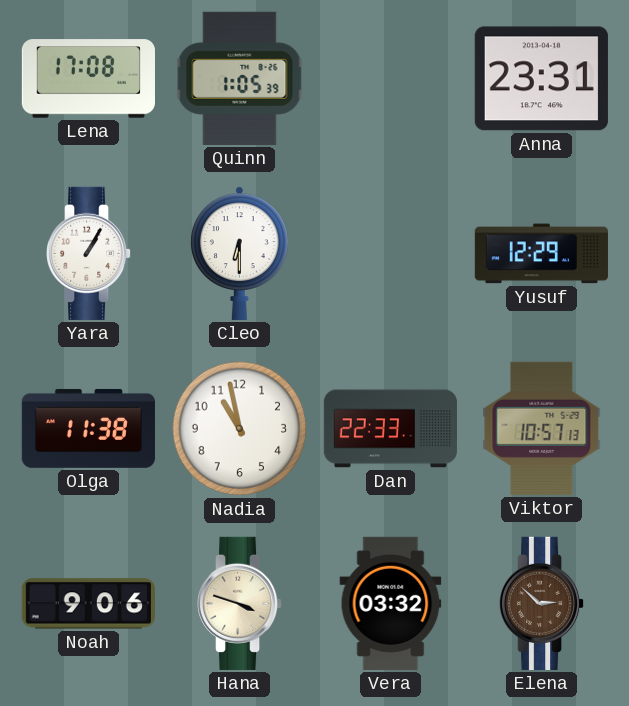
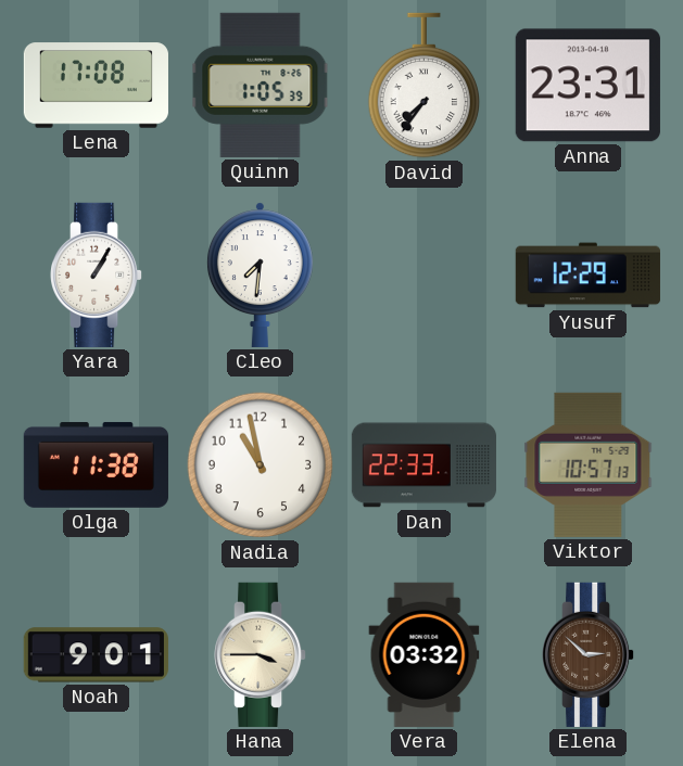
David: none -> 7:36 (425, 86)
Cleo: 6:30 -> 7:31 (260, 275)
Noah: 9:06 -> 9:01 (96, 655)
Hana: 3:48 -> 3:45 (262, 654)
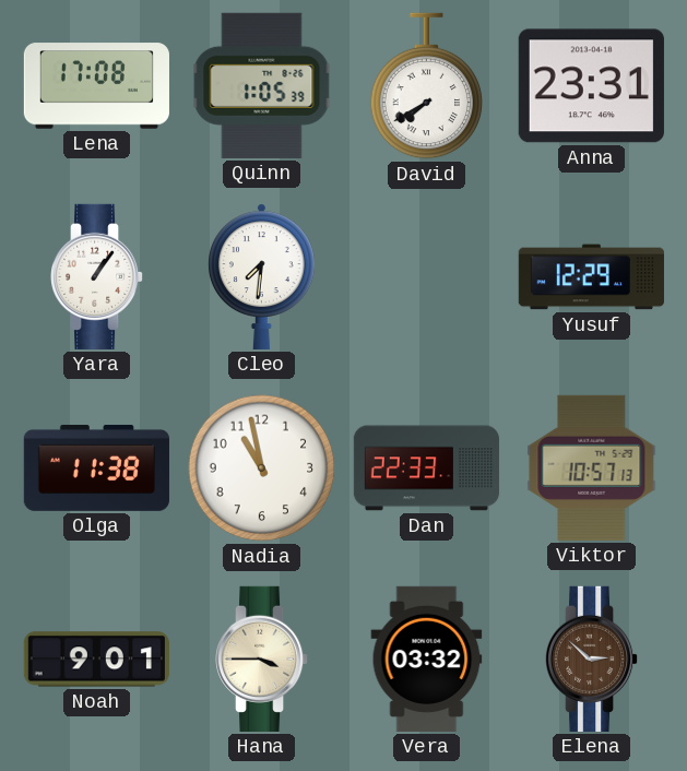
David: 7:36 -> 7:40 (427, 86)
Yara: 1:05 -> 1:06 (98, 276)
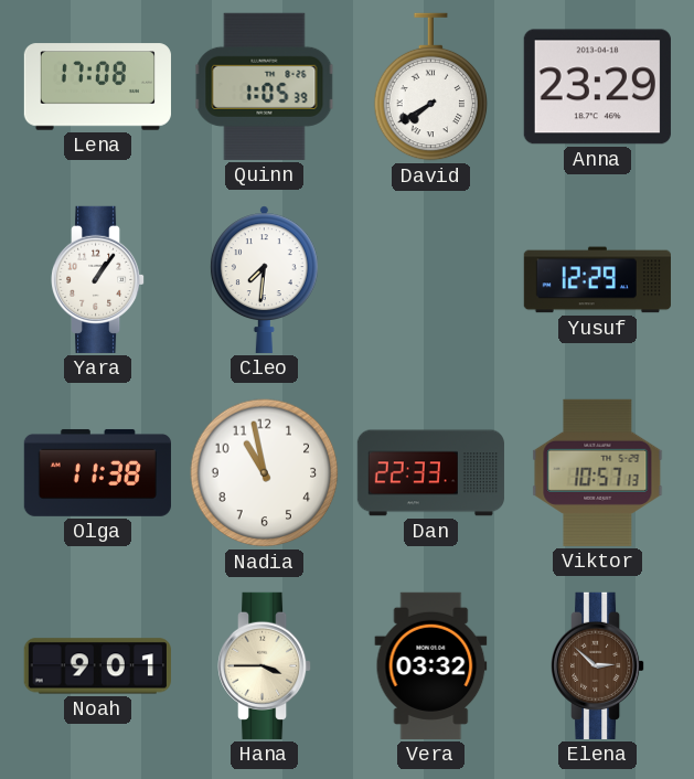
Anna: 23:31 -> 23:29 (597, 87)
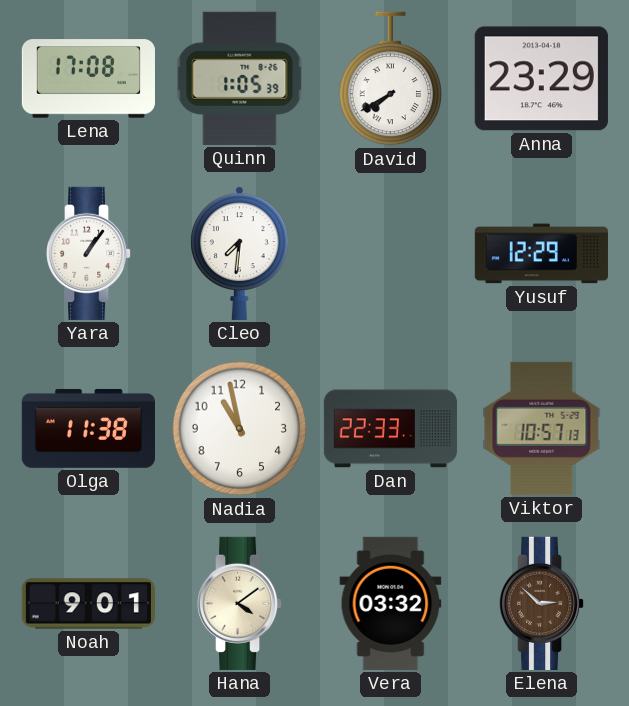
Hana: 3:45 -> 4:09 (241, 603)
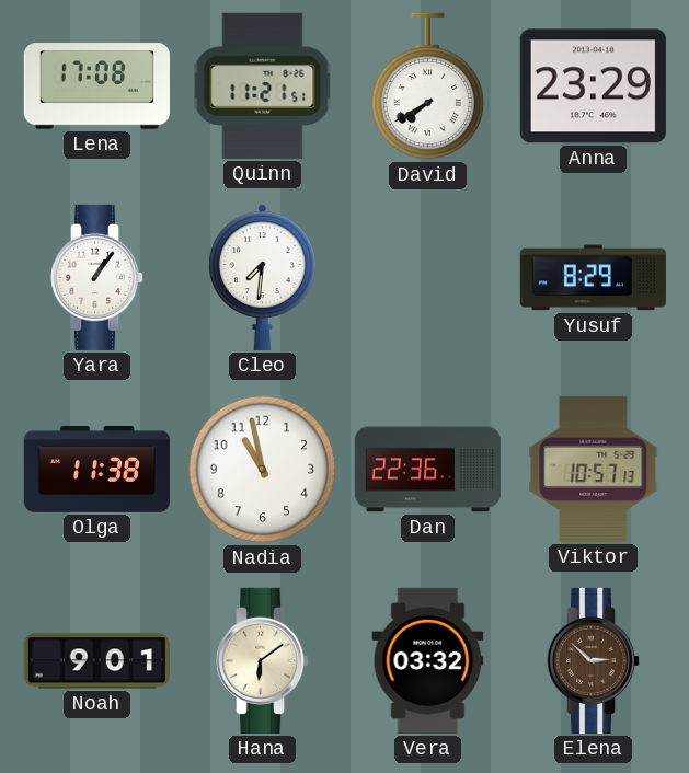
Quinn: 1:05 -> 11:21 (263, 85)
Yusuf: 12:29 -> 8:29 (593, 278)
Dan: 22:33 -> 22:36 (427, 470)
Hana: 4:09 -> 6:09 (264, 660)
